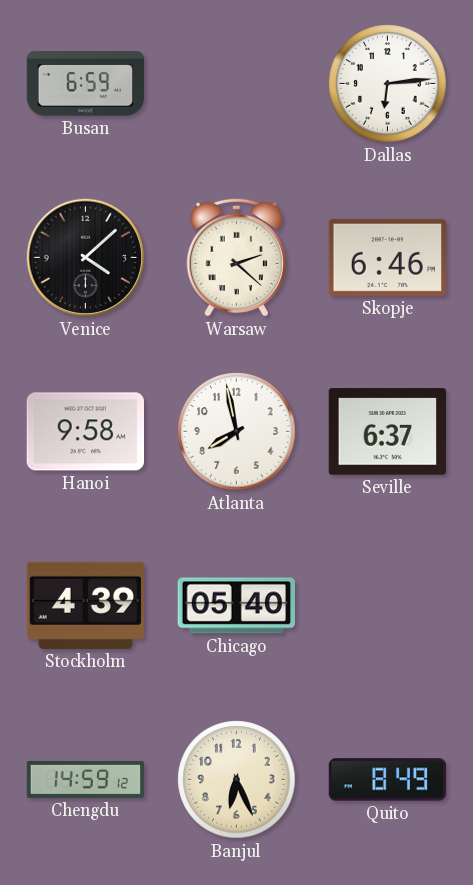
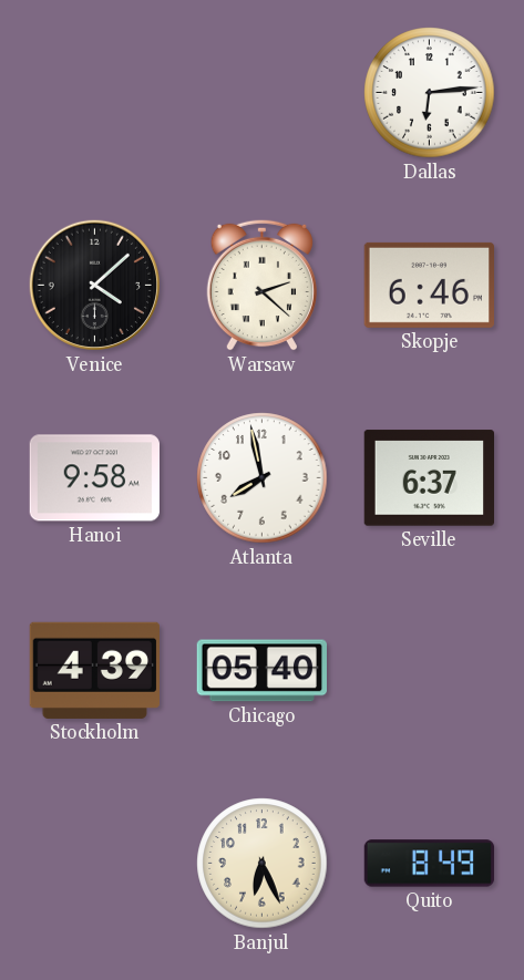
Busan: 6:59 -> none (86, 84)
Chengdu: 14:59 -> none (86, 779)
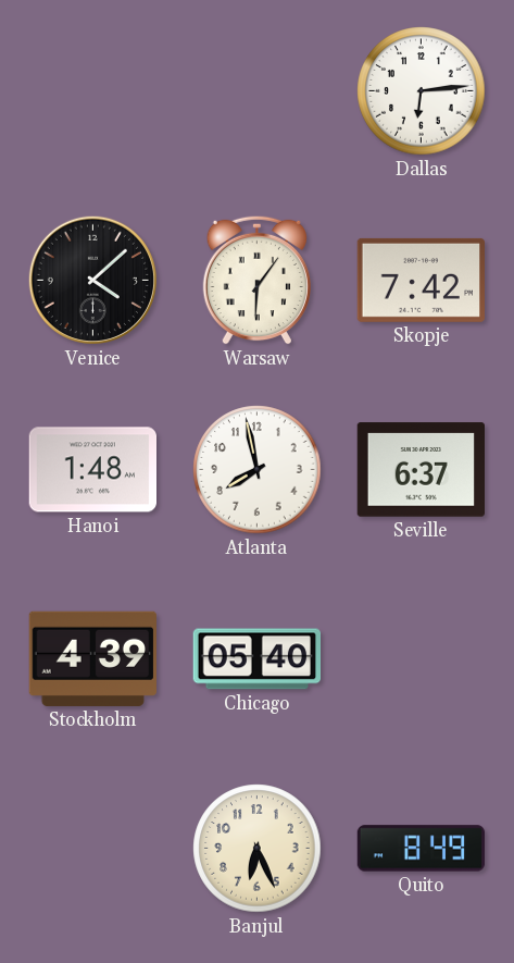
Warsaw: 2:22 -> 6:06 (256, 280)
Skopje: 6:46 -> 7:42 (421, 280)
Hanoi: 9:58 -> 1:48 (92, 470)
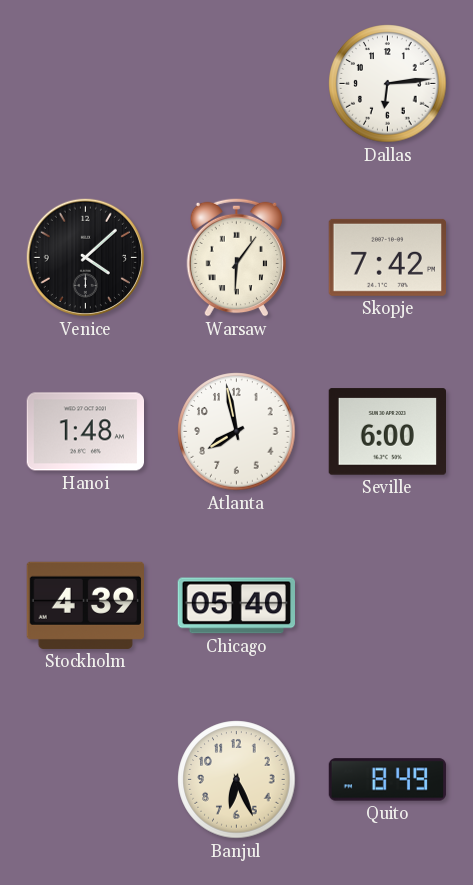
Seville: 6:37 -> 6:00 (387, 432)
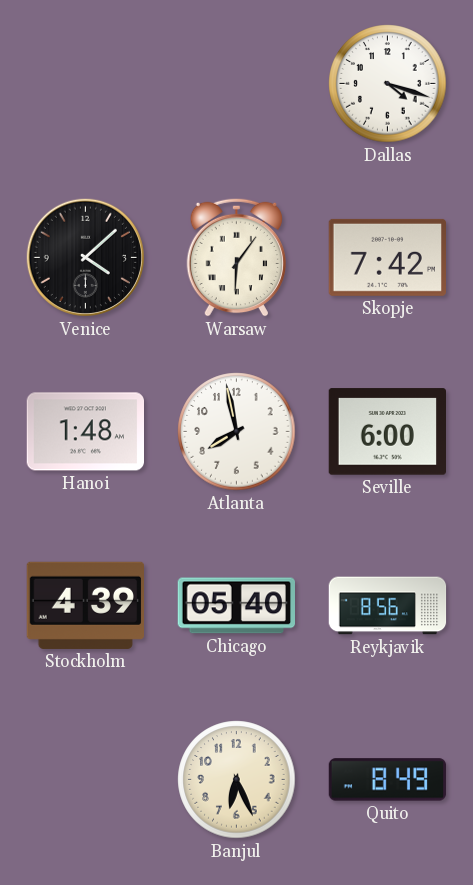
Dallas: 6:14 -> 4:18 (388, 84)
Reykjavik: none -> 8:56 (388, 606)
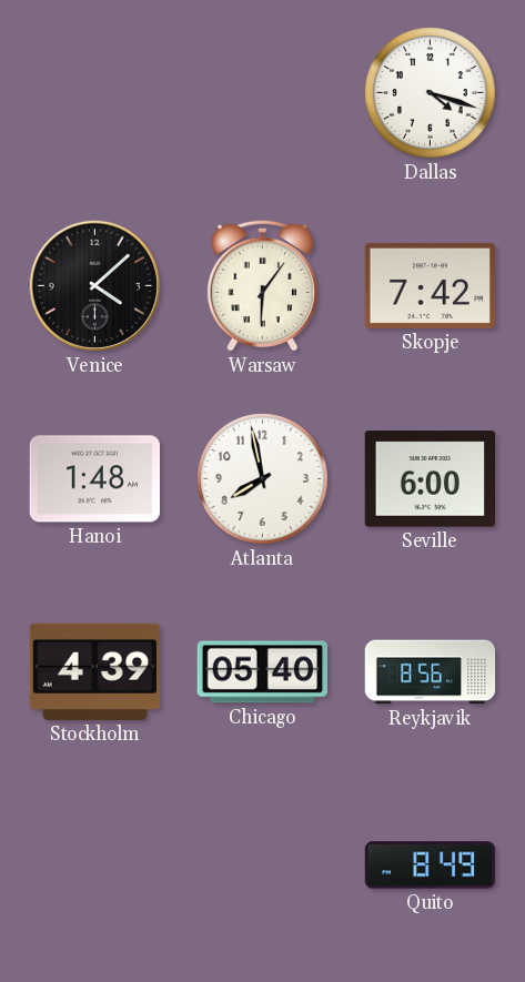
Banjul: 6:26 -> none (237, 780)
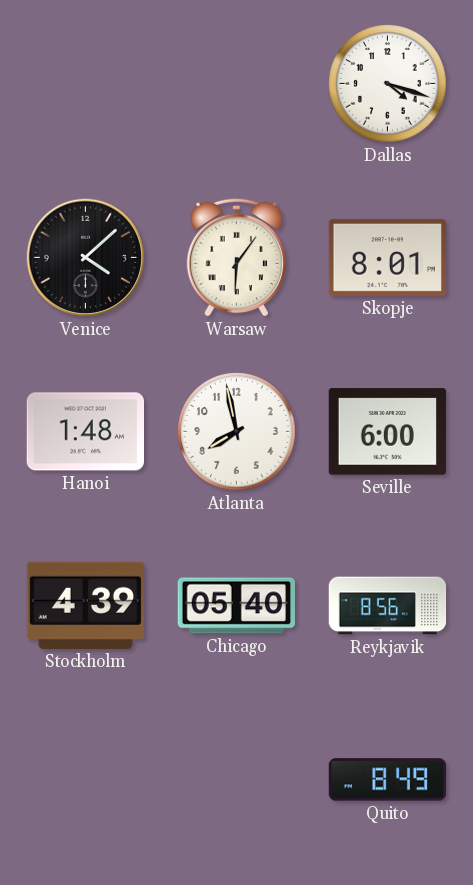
Skopje: 7:42 -> 8:01 (387, 257)
